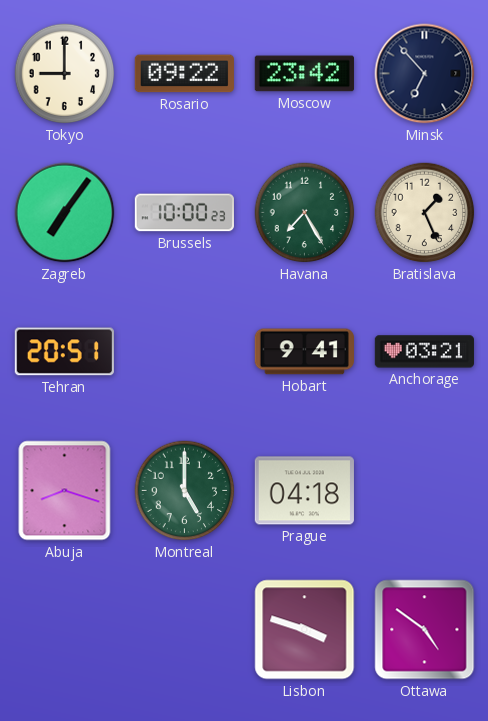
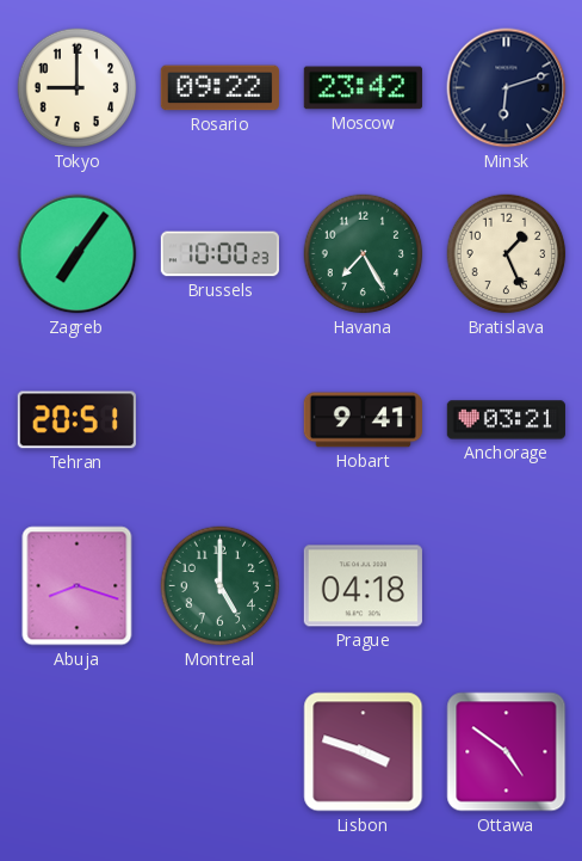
Minsk: 6:53 -> 6:12 (507, 88)
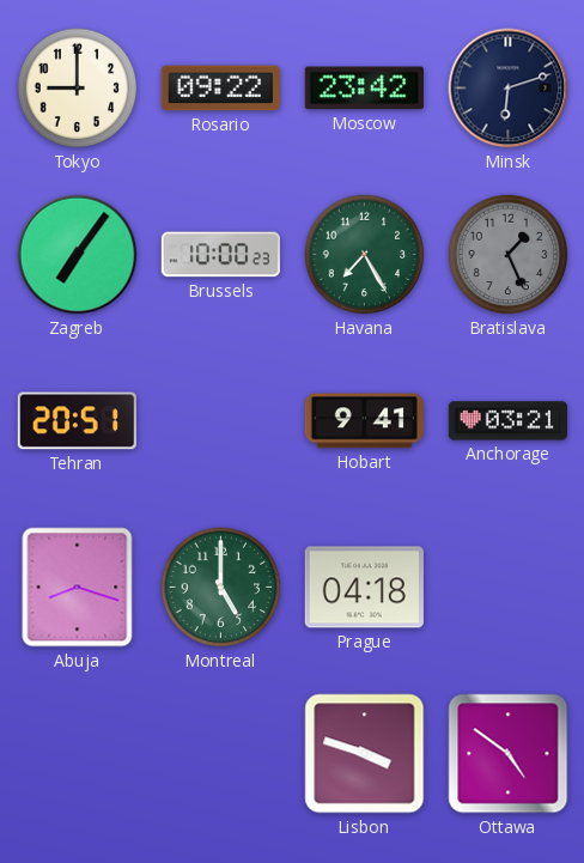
Bratislava dial: cream -> grey (509, 255)
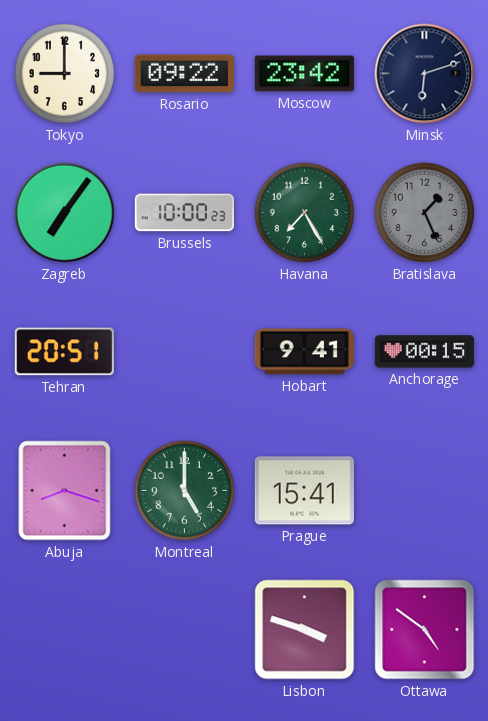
Anchorage: 03:21 -> 00:15 (424, 352)
Prague: 04:18 -> 15:41 (304, 491)
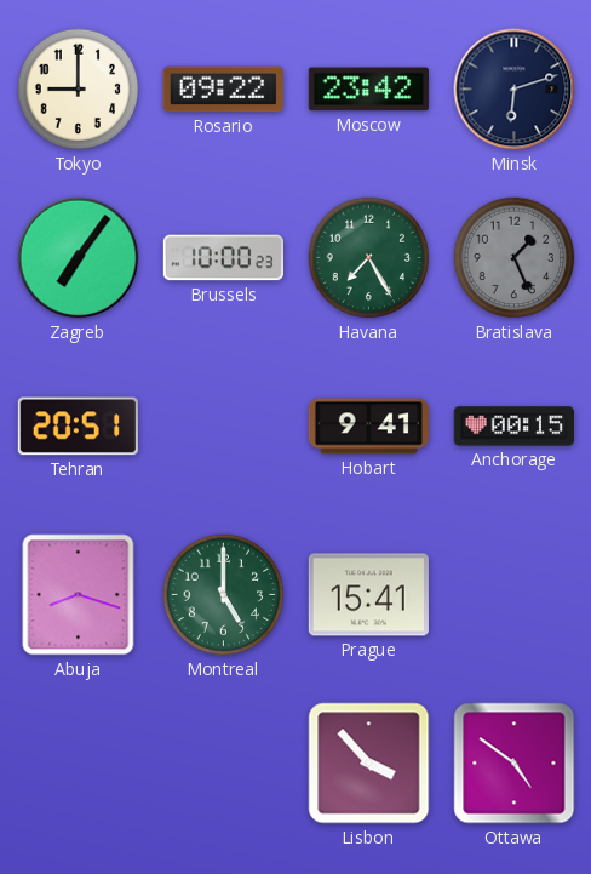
Lisbon: 3:48 -> 3:53 (369, 764)
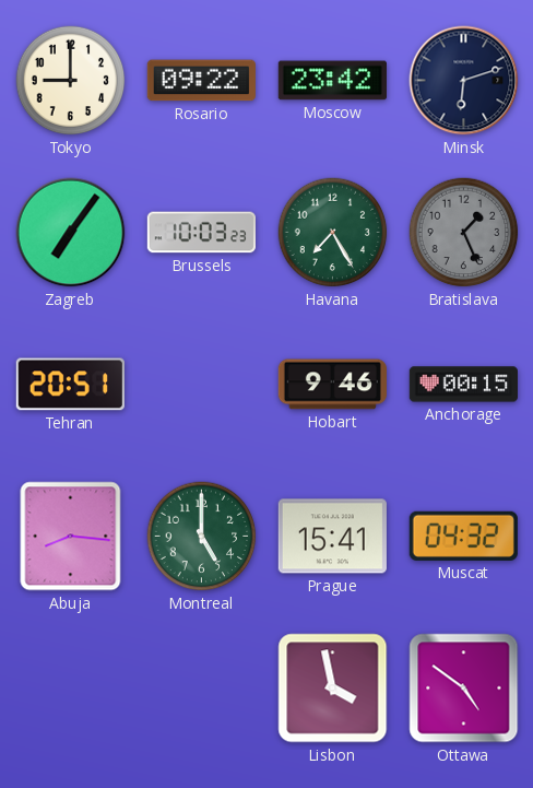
Brussels: 10:00 -> 10:03 (201, 233)
Hobart: 9:41 -> 9:46 (332, 385)
Abuja: 8:18 -> 8:16 (71, 537)
Muscat: none -> 04:32 (463, 536)
Lisbon: 3:53 -> 3:58 (333, 689)
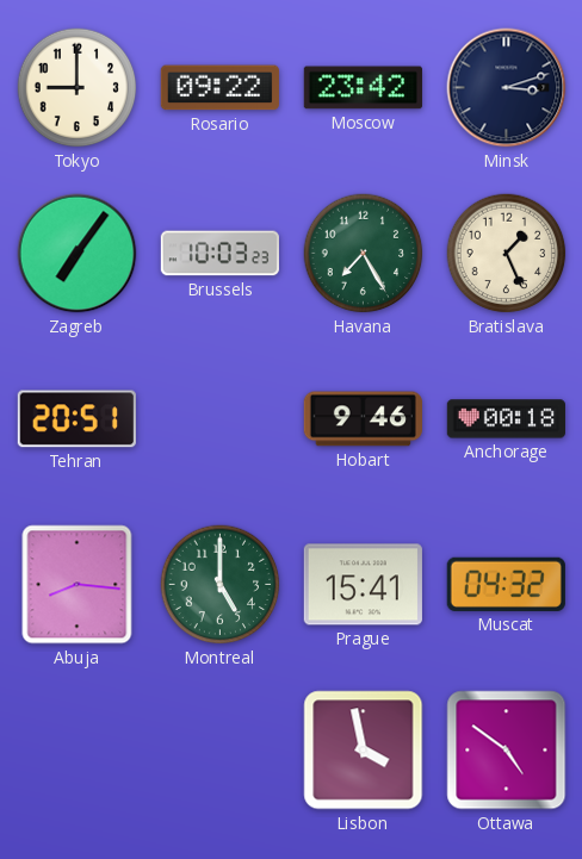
Minsk: 6:12 -> 3:12 (507, 88)
Bratislava dial: grey -> cream (507, 254)
Anchorage: 00:15 -> 00:18 (506, 419)
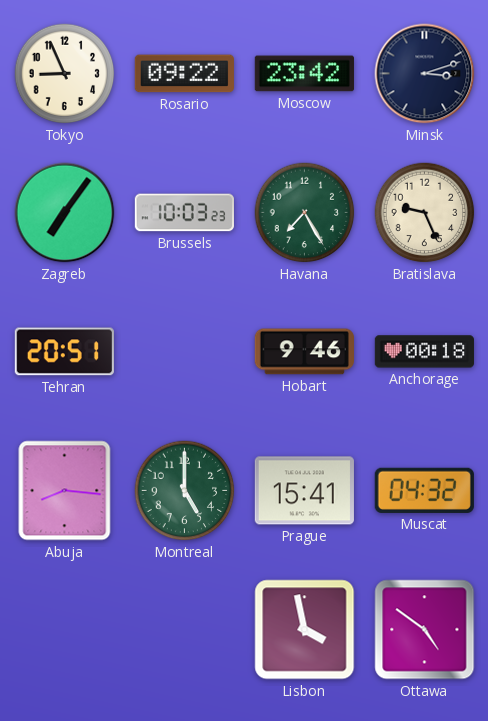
Tokyo: 9:00 -> 8:56 (65, 74)
Bratislava: 1:26 -> 9:26 (425, 213)
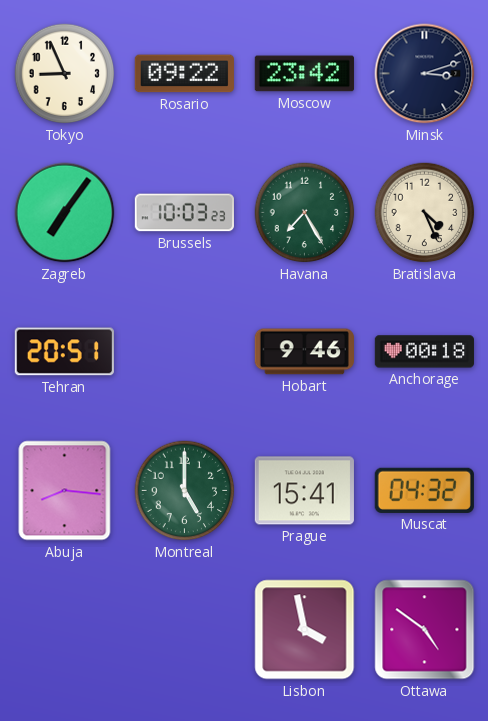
Bratislava: 9:26 -> 4:26 (425, 213)
